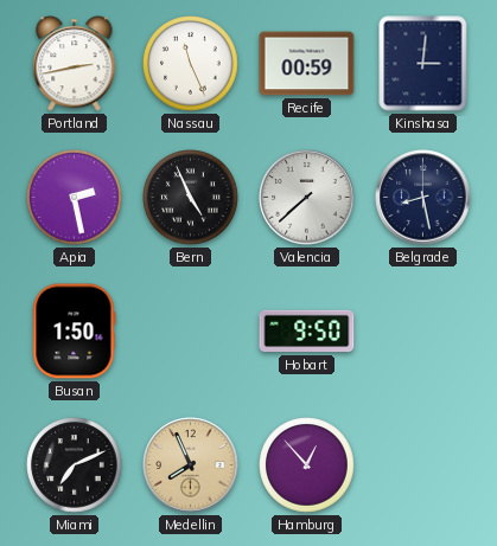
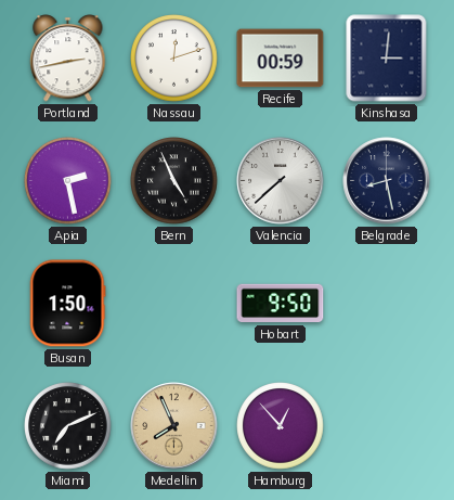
Nassau: 11:26 -> 12:12 (174, 59)
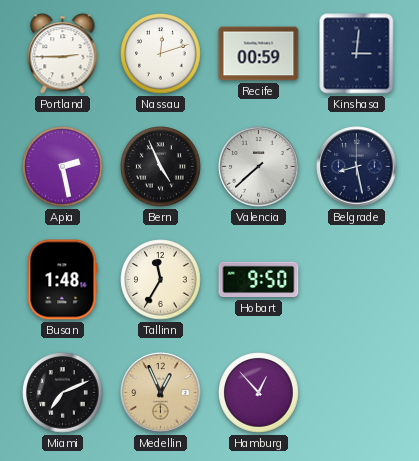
Portland: 2:43 -> 2:45 (63, 54)
Busan: 1:50 -> 1:48 (63, 280)
Tallinn: none -> 11:35 (161, 280)
Medellin: 7:56 -> 12:56 (161, 393)
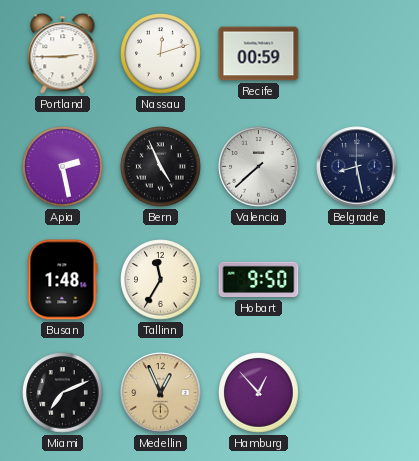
Kinshasa: 3:01 -> none (357, 54)
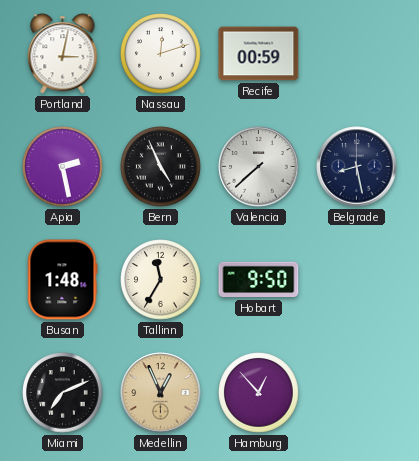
Portland: 2:45 -> 3:02 (63, 54)
